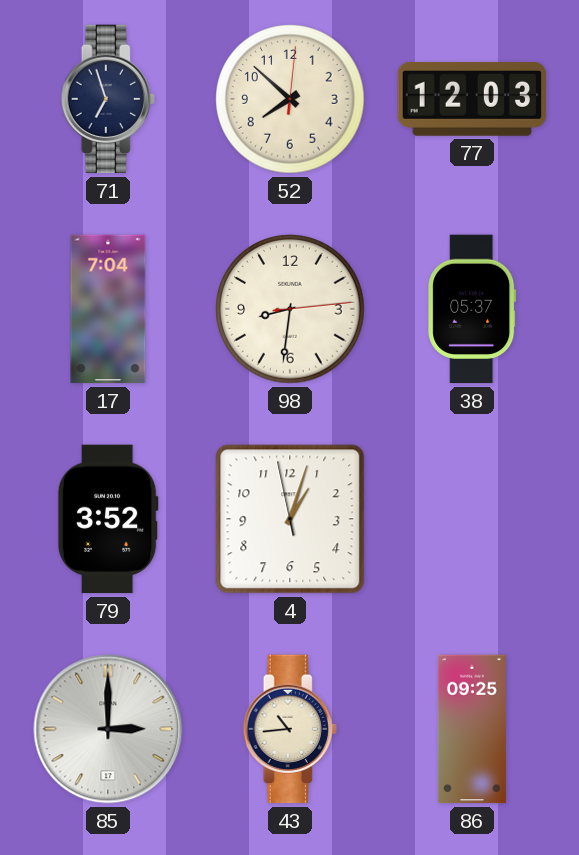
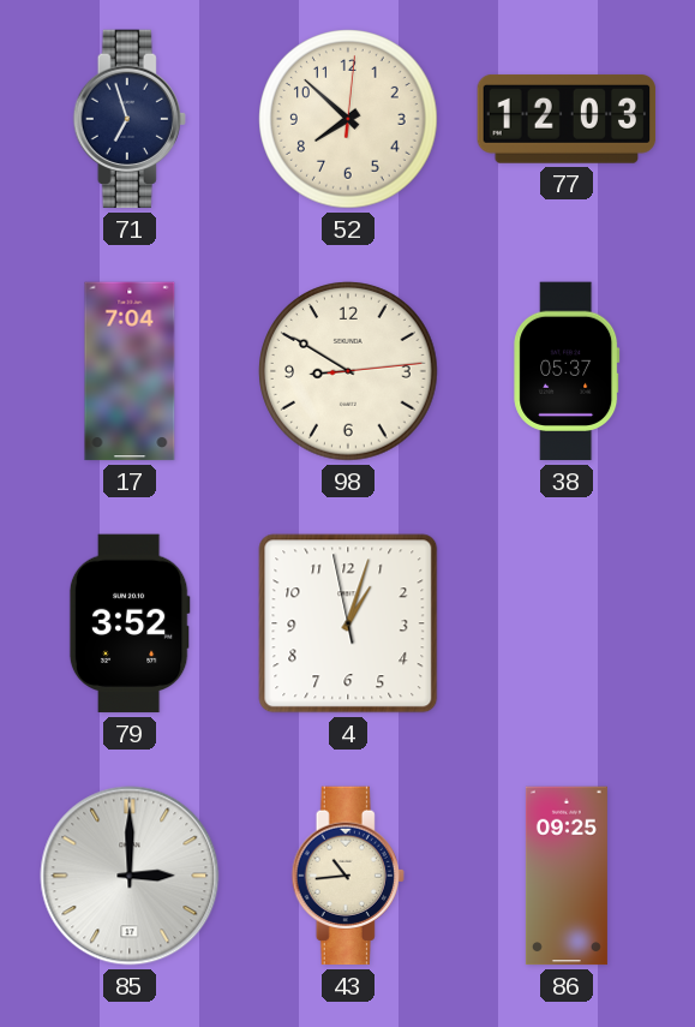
98: 8:31 -> 8:50 (348, 371)
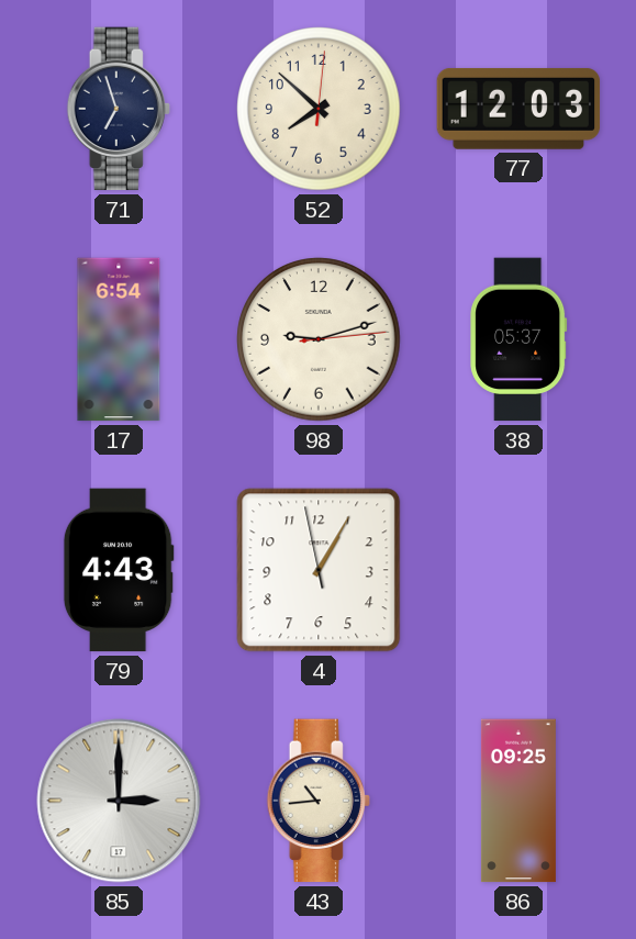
17: 7:04 -> 6:54 (119, 339)
98: 8:50 -> 9:12 (319, 339)
79: 3:52 -> 4:43 (119, 570)
4: 1:02 -> 1:04 (319, 570)
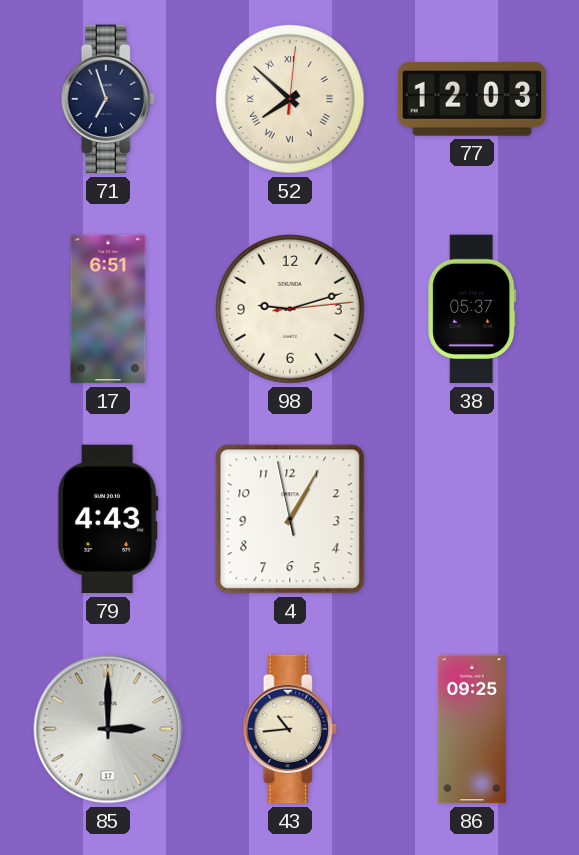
52 numerals: Arabic -> Roman (290, 99)
17: 6:54 -> 6:51 (108, 309)
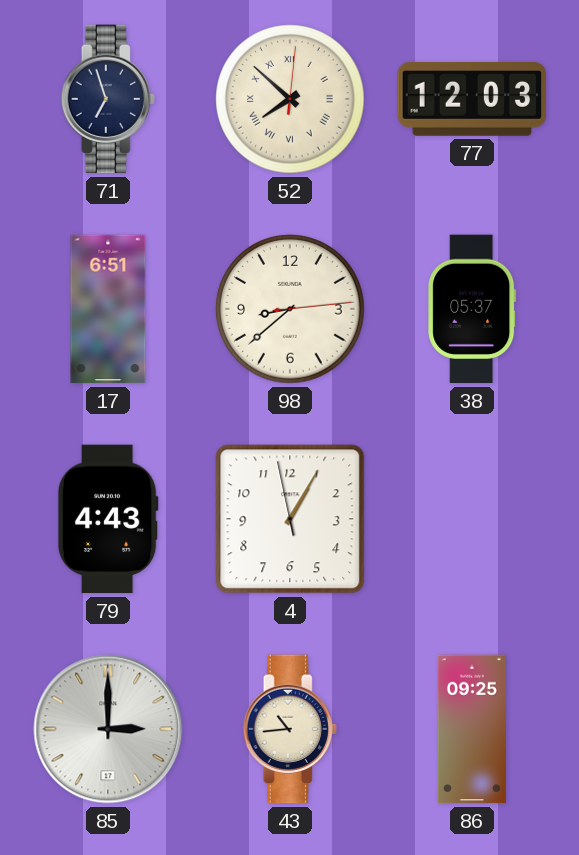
98: 9:12 -> 8:38 (290, 309)
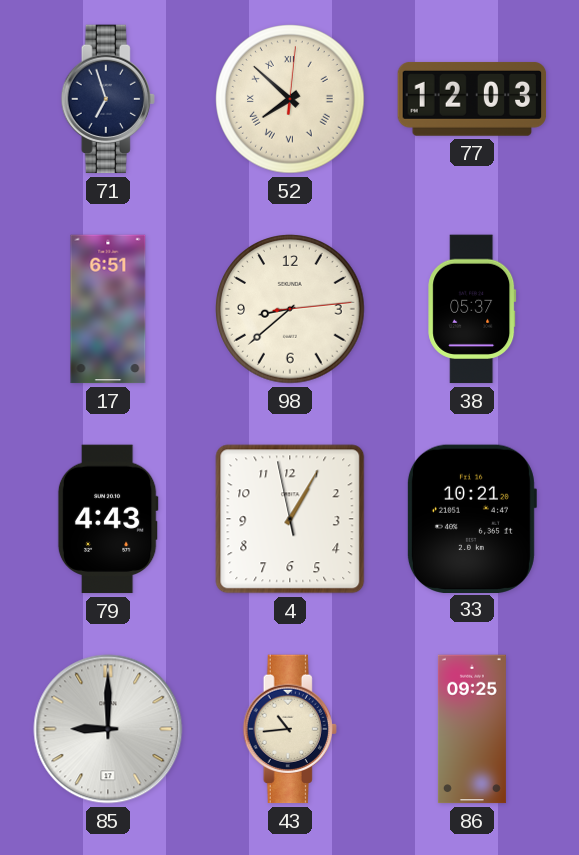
33: none -> 10:21 (471, 518)
85: 3:00 -> 9:00 (108, 729)
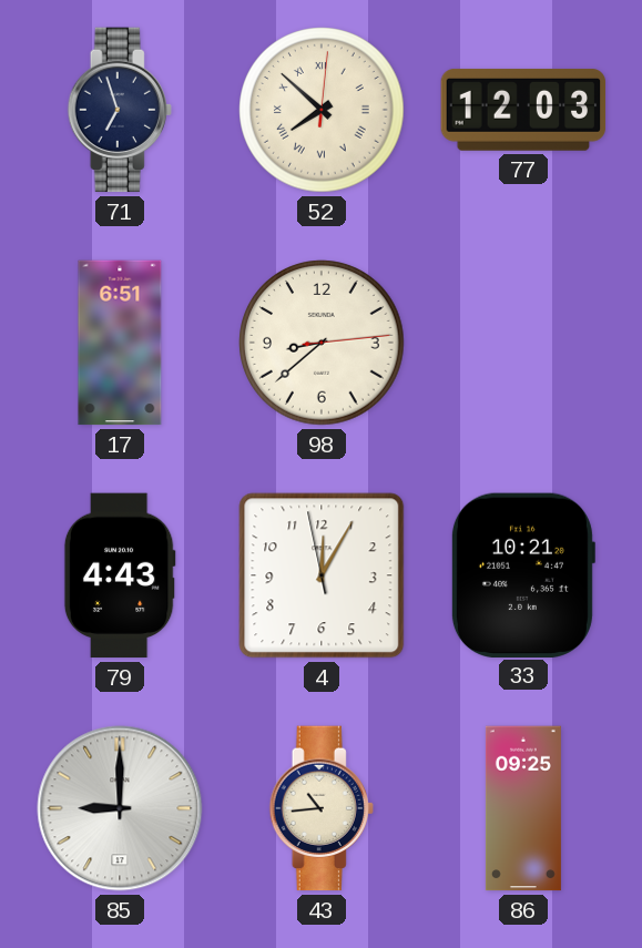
38: 05:37 -> none (472, 309)
4: 1:04 -> 12:04 (322, 575)
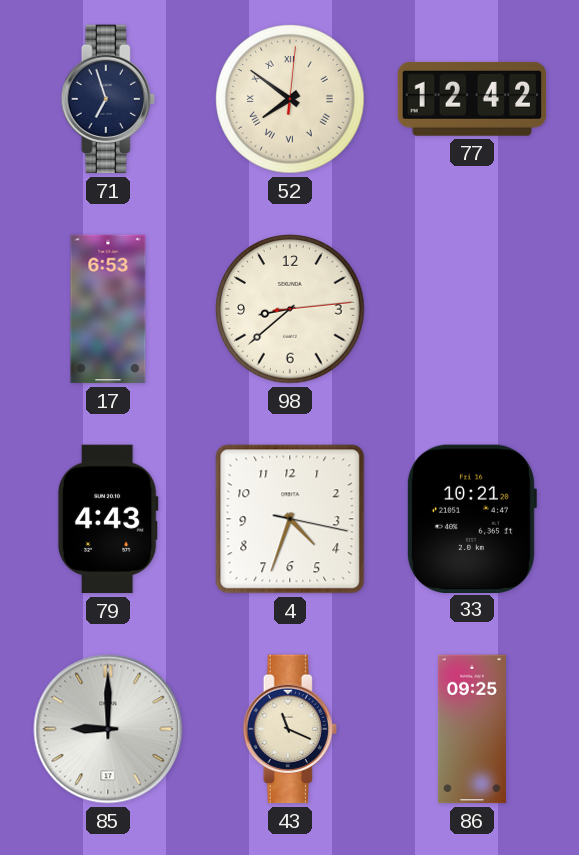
52: 7:52 -> 7:51 (290, 99)
77: 12:03 -> 12:42 (472, 99)
17: 6:51 -> 6:53 (108, 309)
4: 12:04 -> 4:33 (290, 519)
43: 10:44 -> 11:19 (290, 729)
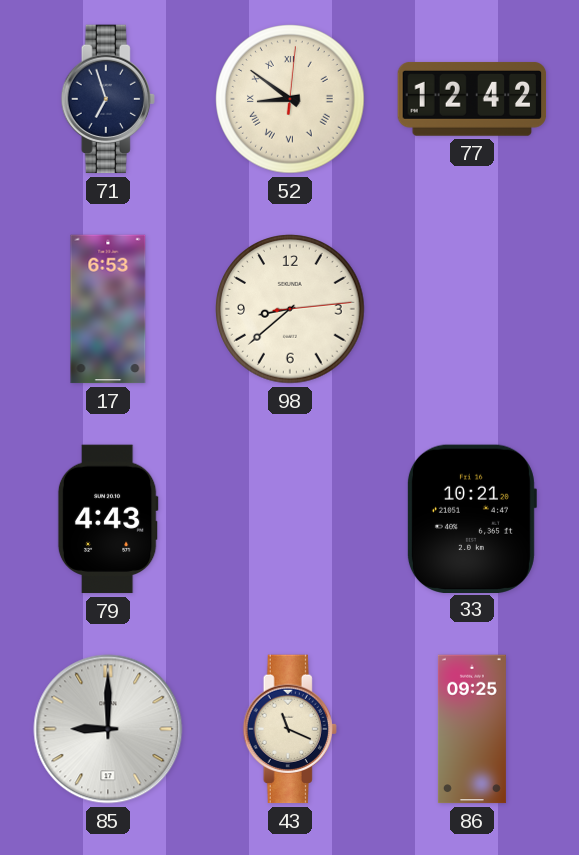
52: 7:51 -> 8:51 (290, 99)
4: 4:33 -> none (290, 519)
